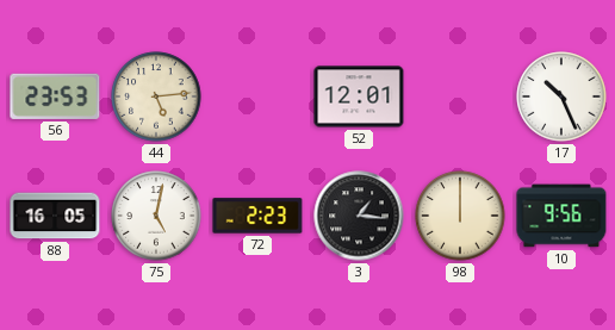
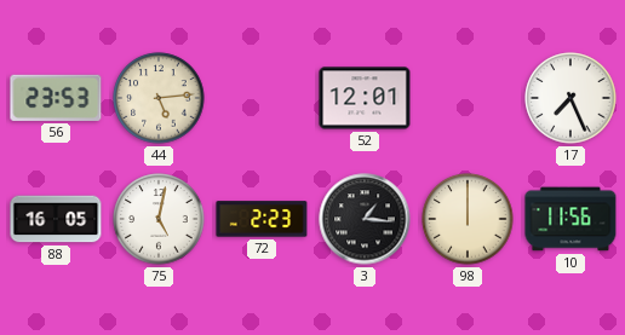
17: 10:26 -> 7:26 (570, 98)
10: 9:56 -> 11:56 (570, 219)
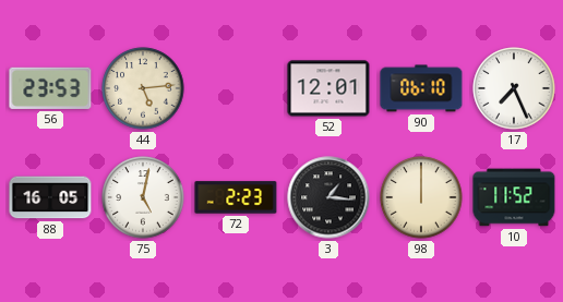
90: none -> 06:10 (421, 88)
10: 11:56 -> 11:52 (514, 197)
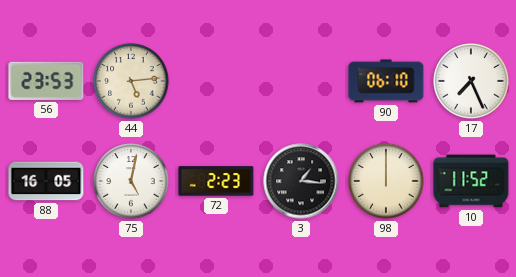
52: 12:01 -> none (328, 88)
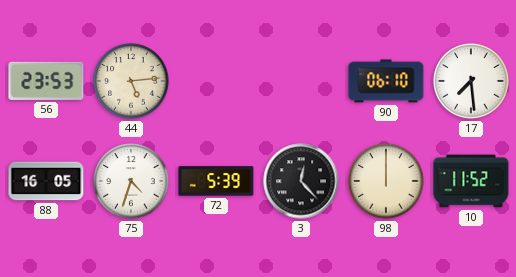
17: 7:26 -> 7:29 (471, 81)
75: 5:02 -> 4:33 (131, 181)
72: 2:23 -> 5:39 (216, 181)
3: 1:16 -> 12:23 (301, 181)
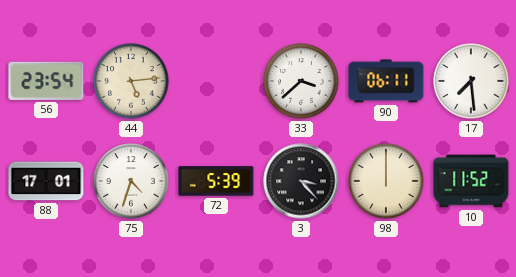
56: 23:53 -> 23:54 (46, 81)
33: none -> 3:38 (301, 81)
90: 06:10 -> 06:11 (386, 81)
88: 16:05 -> 17:01 (46, 181)
3: 12:23 -> 3:23 (301, 181)
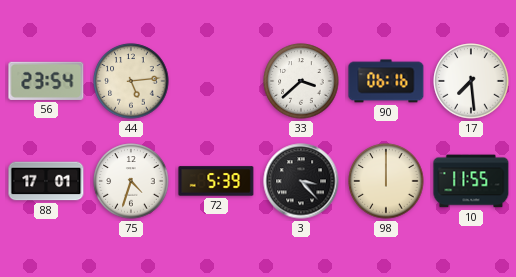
90: 06:11 -> 06:16 (386, 81)
10: 11:52 -> 11:55 (471, 181)
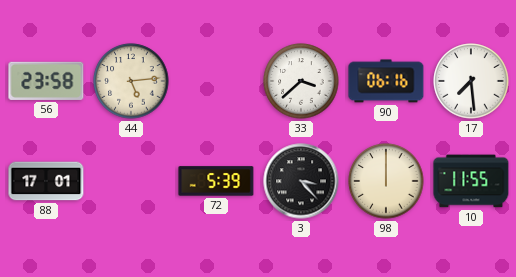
56: 23:54 -> 23:58 (46, 81)
75: 4:33 -> none (131, 181)
